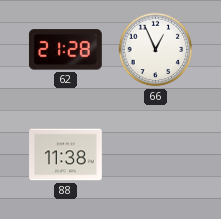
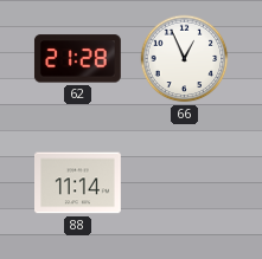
88: 11:38 -> 11:14 (78, 183)
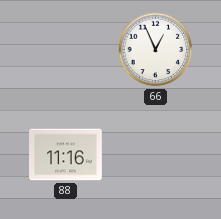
62: 21:28 -> none (77, 59)
88: 11:14 -> 11:16 (66, 155)
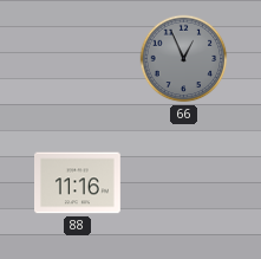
66 dial: white -> grey (184, 59)
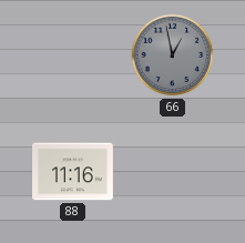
66: 12:56 -> 12:58 (173, 55)
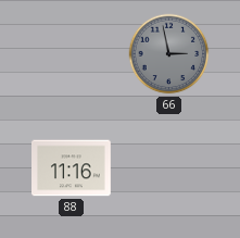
66: 12:58 -> 2:58 (169, 54)
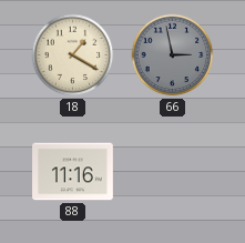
18: none -> 1:20 (73, 55)
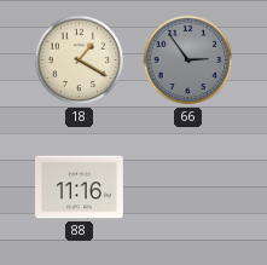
66: 2:58 -> 2:54 (188, 61)
